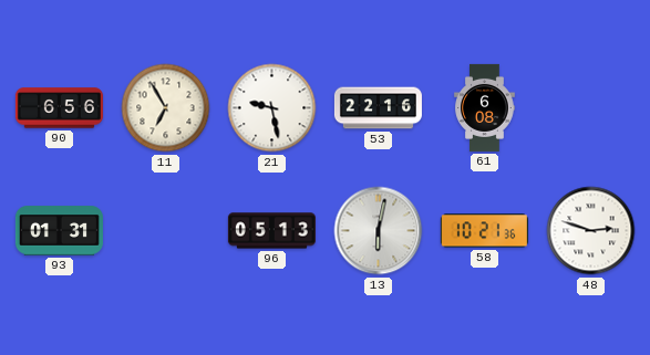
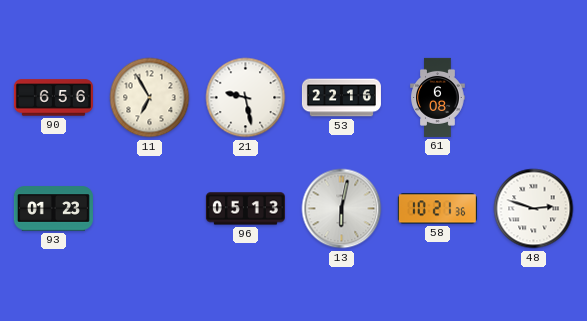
93: 01:31 -> 01:23 (53, 209)
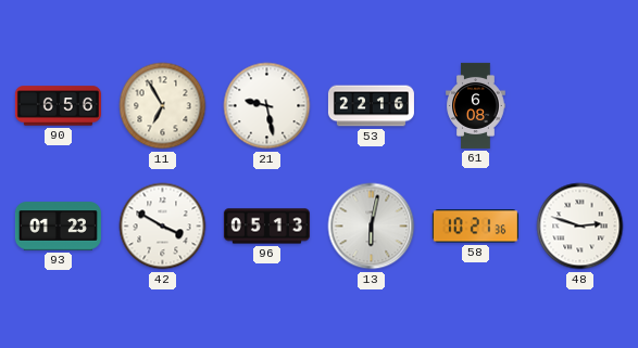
42: none -> 3:50 (163, 227)
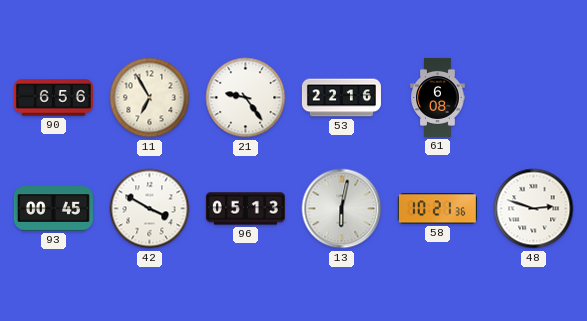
21: 9:28 -> 9:24 (246, 98)
93: 01:23 -> 00:45 (53, 209)
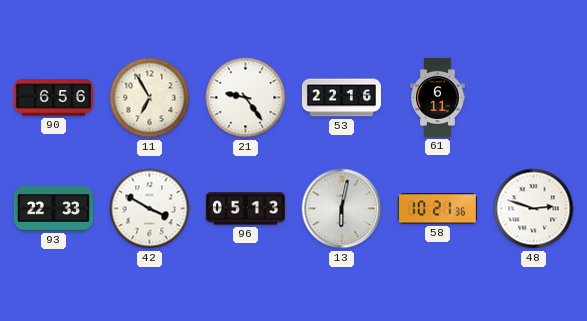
61: 6:08 -> 6:11 (438, 97)
93: 00:45 -> 22:33 (53, 209)
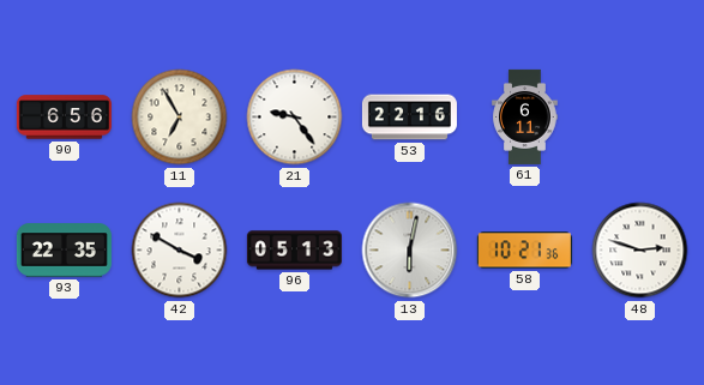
93: 22:33 -> 22:35 (64, 251)
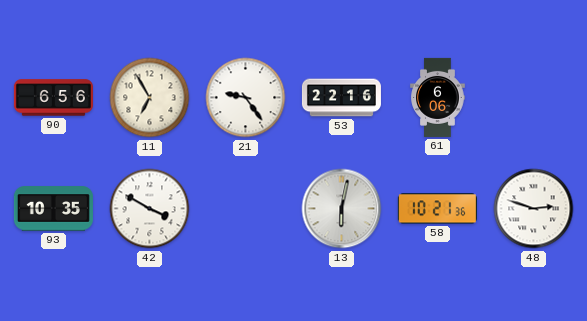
61: 6:11 -> 6:06 (438, 97)
93: 22:35 -> 10:35 (53, 209)
96: 05:13 -> none (294, 251)
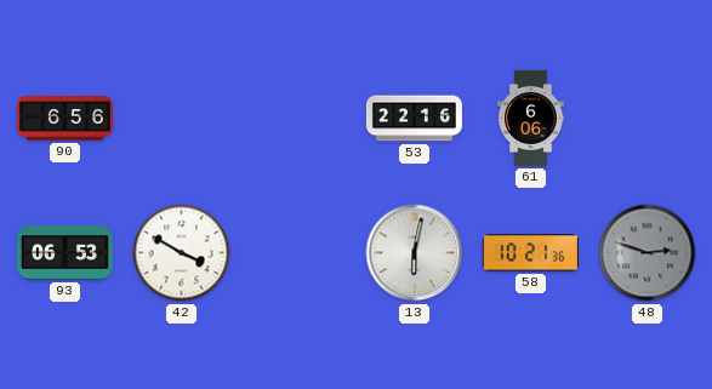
11: 6:55 -> none (150, 98)
21: 9:24 -> none (246, 98)
93: 10:35 -> 06:53 (64, 253)
48 dial: white -> grey (648, 253)
